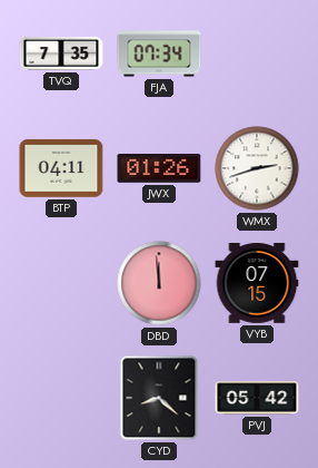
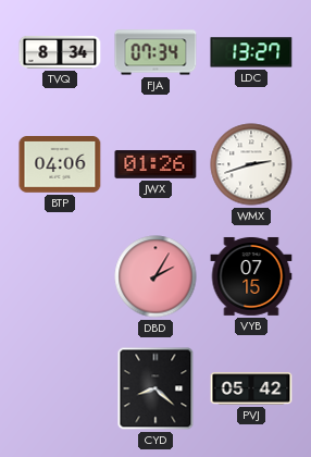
TVQ: 7:35 -> 8:34 (60, 52)
LDC: none -> 13:27 (251, 52)
BTP: 04:11 -> 04:06 (60, 165)
DBD: 11:59 -> 2:05 (155, 276)
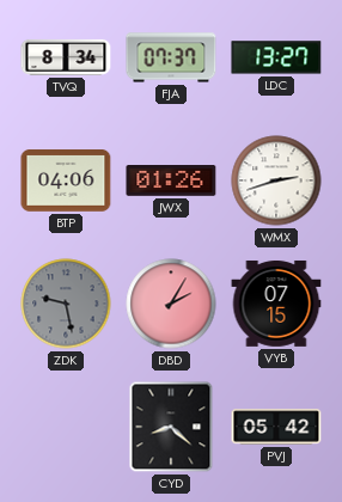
FJA: 07:34 -> 07:37 (171, 57)
ZDK: none -> 9:28 (66, 304)
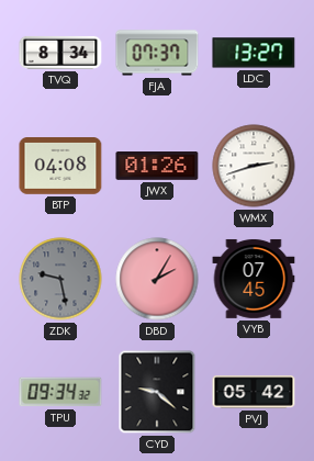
BTP: 04:06 -> 04:08 (60, 167)
VYB: 07:15 -> 07:45 (254, 279)
TPU: none -> 09:34 (60, 392)
CYD: 8:22 -> 9:22 (157, 392)
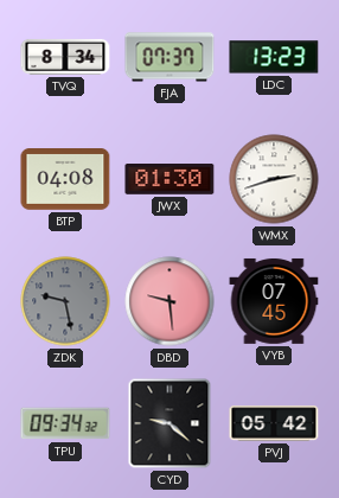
LDC: 13:27 -> 13:23 (274, 57)
JWX: 01:26 -> 01:30 (170, 179)
DBD: 2:05 -> 9:29 (170, 301)
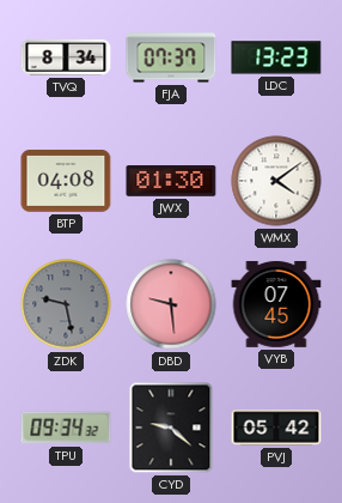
WMX: 2:42 -> 4:09 (276, 181)
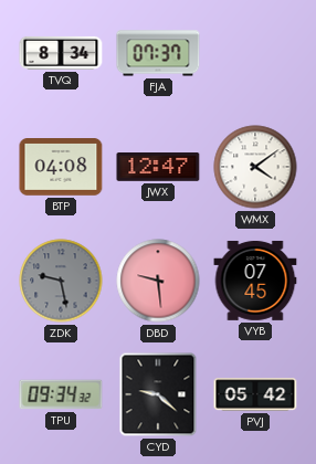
LDC: 13:23 -> none (276, 57)
JWX: 01:30 -> 12:47 (158, 167)
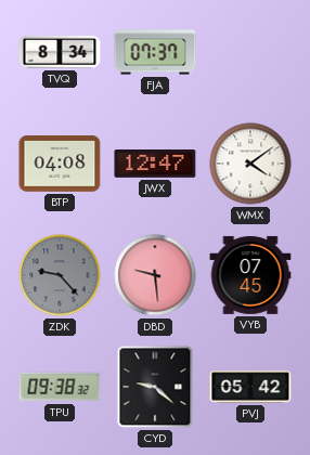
ZDK: 9:28 -> 9:23 (60, 275)
TPU: 09:34 -> 09:38 (60, 387)
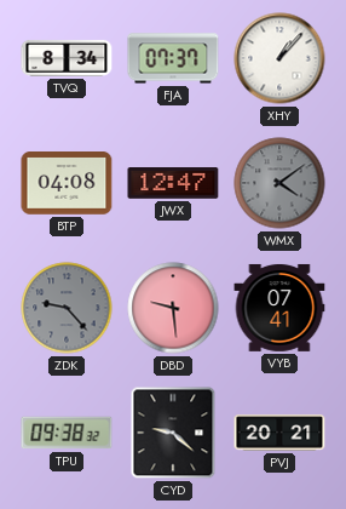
XHY: none -> 1:07 (279, 58)
WMX dial: white -> grey (279, 183)
VYB: 07:45 -> 07:41 (279, 308)
PVJ: 05:42 -> 20:21 (279, 433)
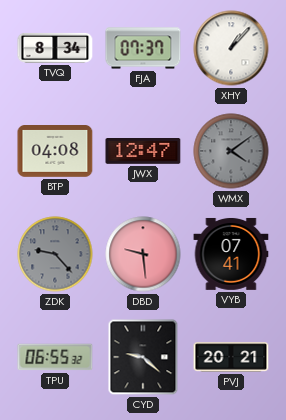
TPU: 09:38 -> 06:55 (55, 357)
